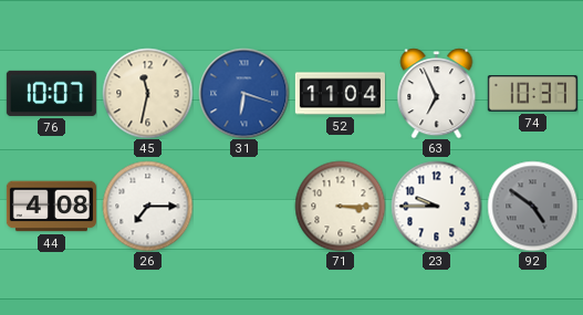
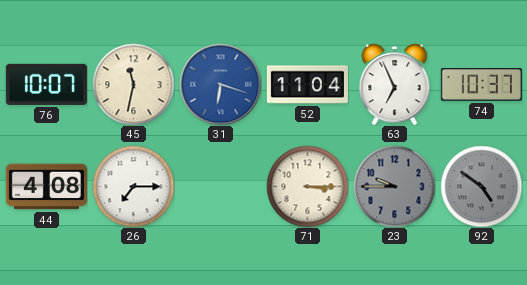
23 dial: white -> grey (394, 186)
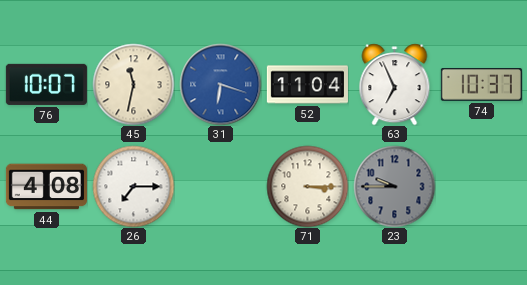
92: 4:51 -> none (481, 186)
